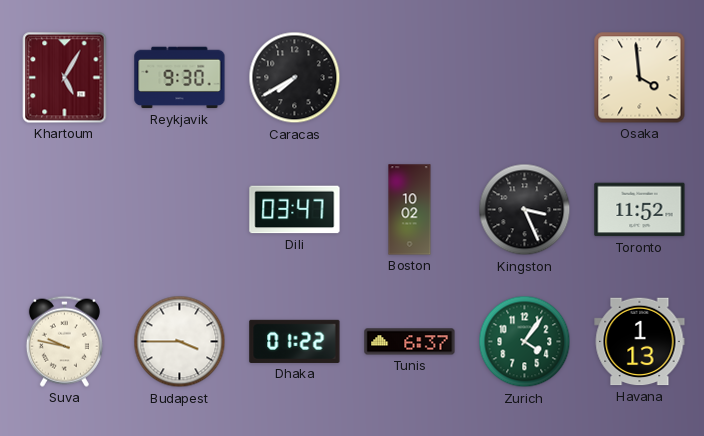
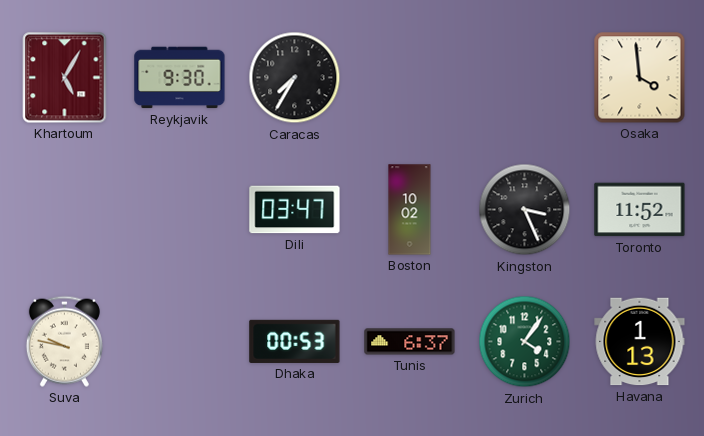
Caracas: 7:40 -> 7:35 (295, 78)
Budapest: 3:45 -> none (180, 342)
Dhaka: 01:22 -> 00:53 (295, 341)
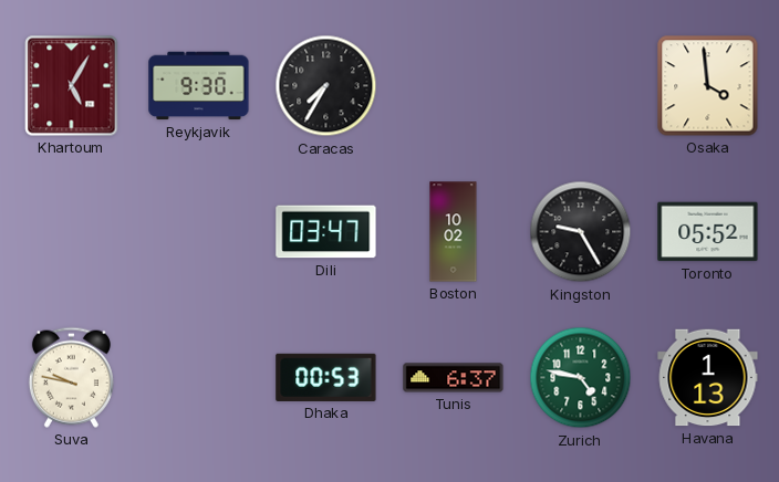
Kingston: 3:26 -> 9:25 (581, 232)
Toronto: 11:52 -> 05:52 (708, 232)
Zurich: 4:06 -> 4:47 (581, 378)
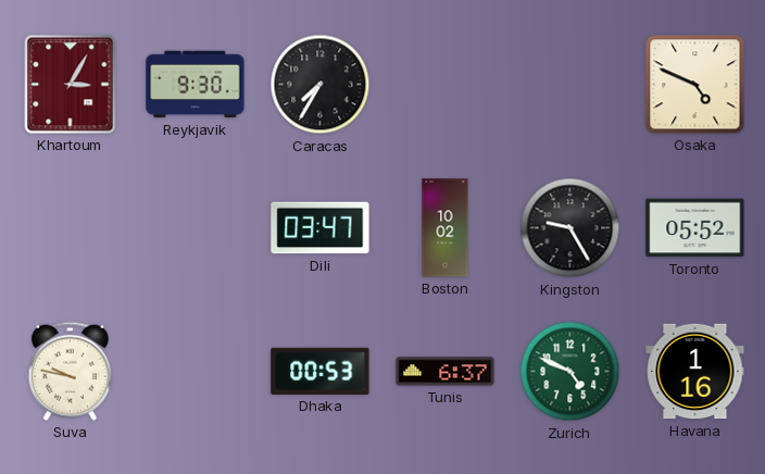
Khartoum: 5:05 -> 3:05 (71, 85)
Osaka: 3:59 -> 4:49 (695, 85)
Zurich: 4:47 -> 4:49 (570, 372)
Havana: 1:13 -> 1:16 (695, 372)
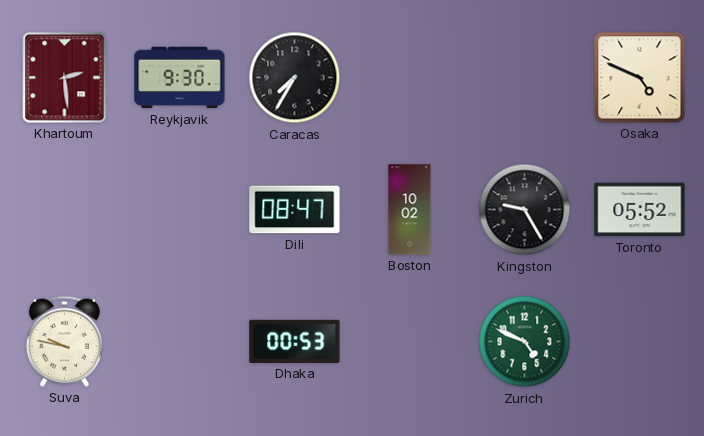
Khartoum: 3:05 -> 2:29 (65, 78)
Dili: 03:47 -> 08:47 (295, 210)
Tunis: 6:37 -> none (446, 372)
Havana: 1:16 -> none (695, 372)
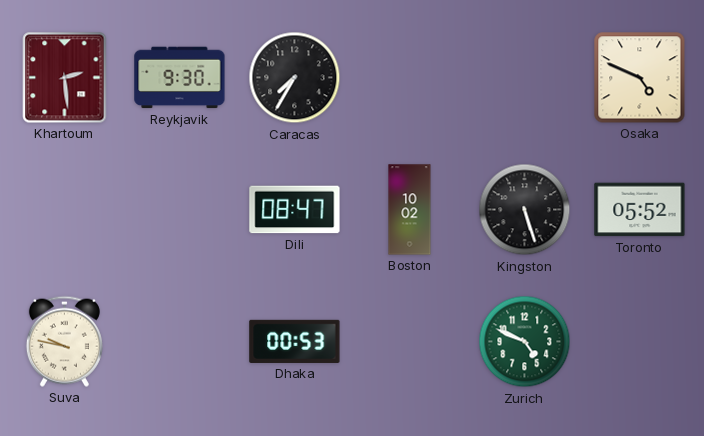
Kingston: 9:25 -> 5:27 (525, 210)
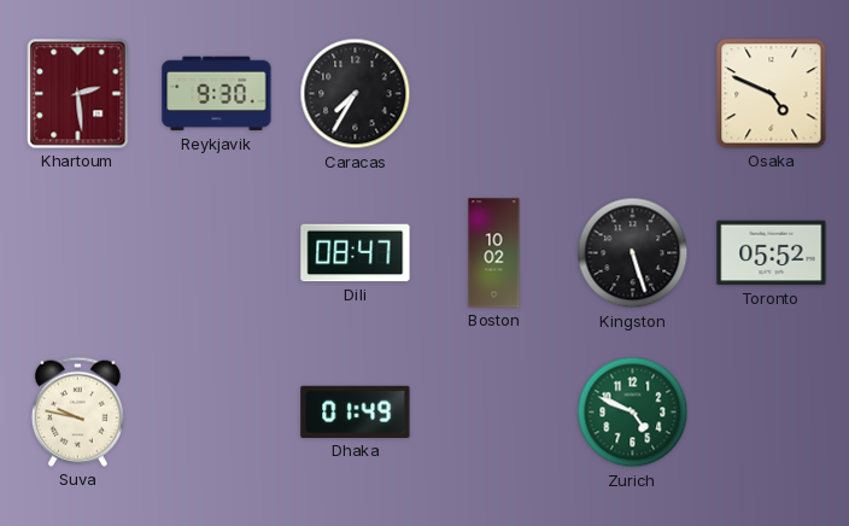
Dhaka: 00:53 -> 01:49 (356, 411)
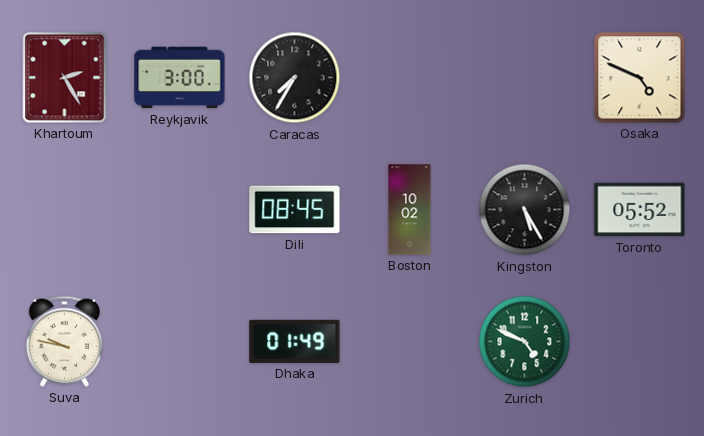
Khartoum: 2:29 -> 2:25 (65, 78)
Reykjavik: 9:30 -> 3:00 (180, 78)
Dili: 08:47 -> 08:45 (295, 210)
Kingston: 5:27 -> 5:25 (525, 210)
